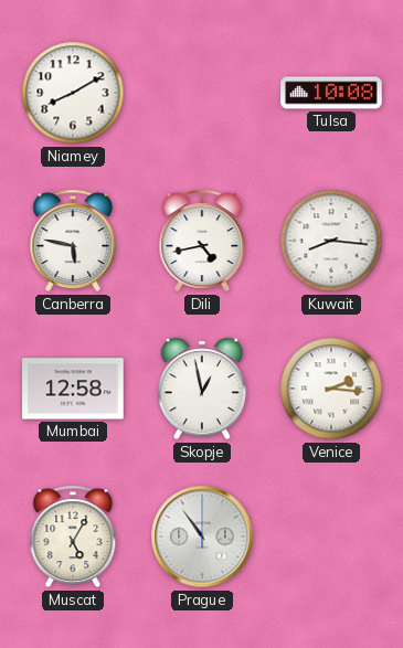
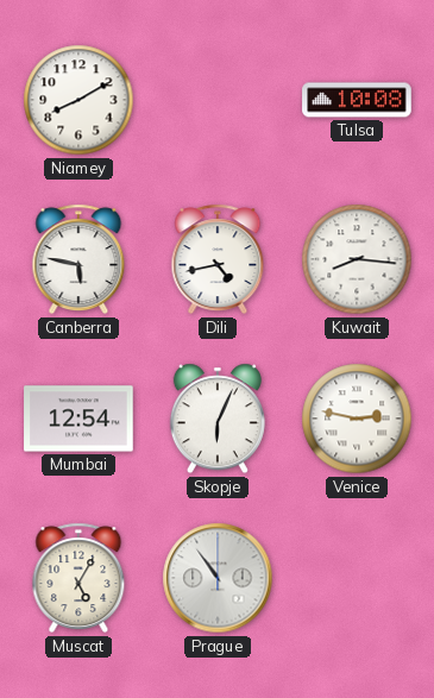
Mumbai: 12:58 -> 12:54 (78, 419)
Skopje: 12:58 -> 6:04 (218, 419)
Venice: 2:16 -> 2:47 (357, 419)
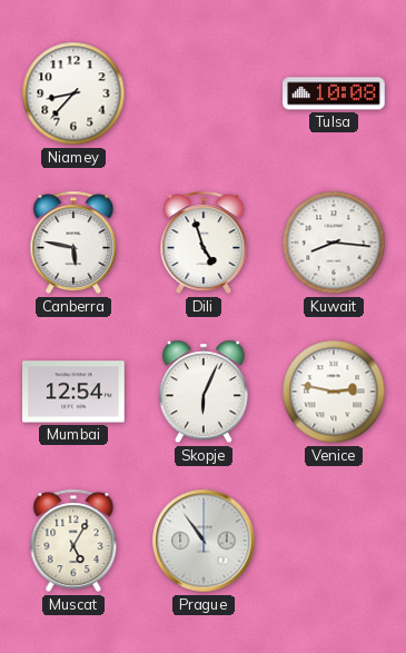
Niamey: 8:10 -> 8:37 (73, 93)
Dili: 4:43 -> 4:57 (204, 243)
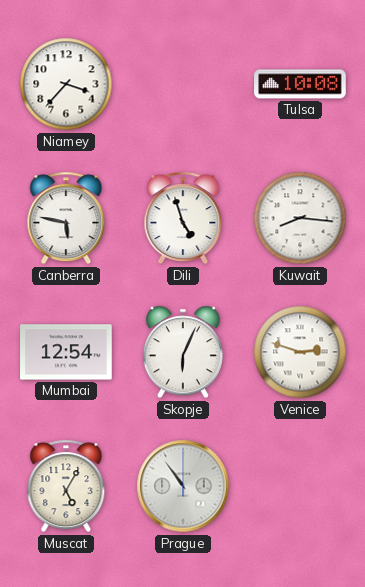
Niamey: 8:37 -> 3:37 (66, 84)
Venice: 2:47 -> 2:48 (300, 352)
